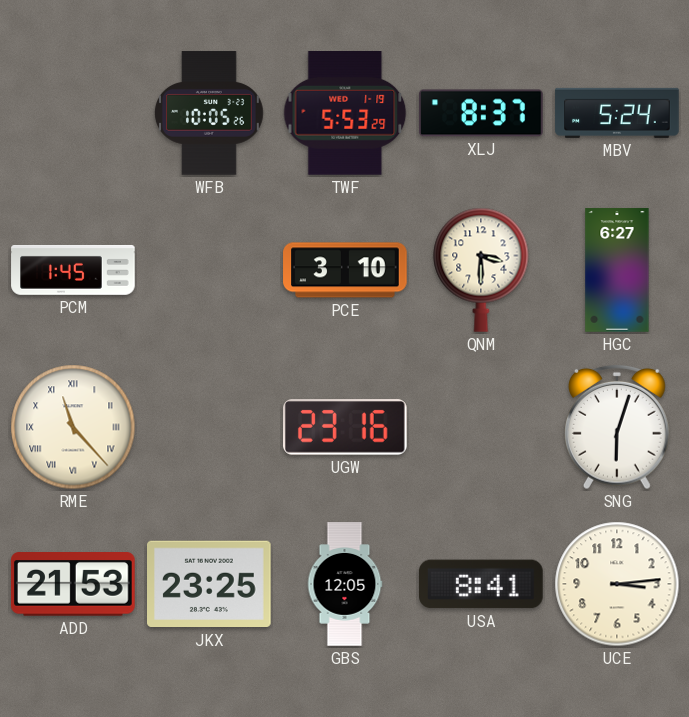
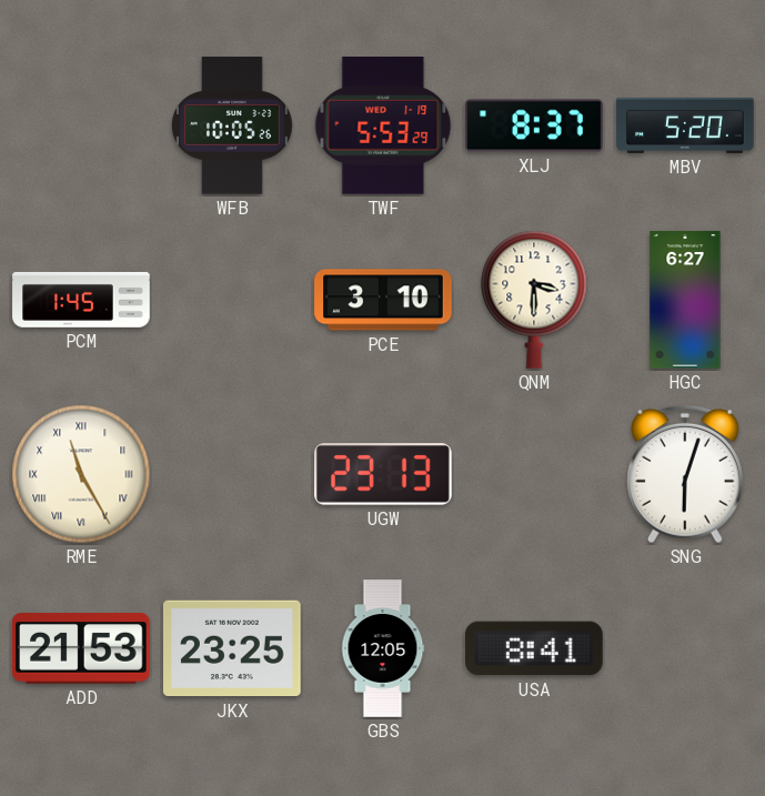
MBV: 5:24 -> 5:20 (685, 125)
RME: 11:23 -> 11:25 (81, 474)
UGW: 23:16 -> 23:13 (384, 474)
UCE: 3:14 -> none (617, 584)
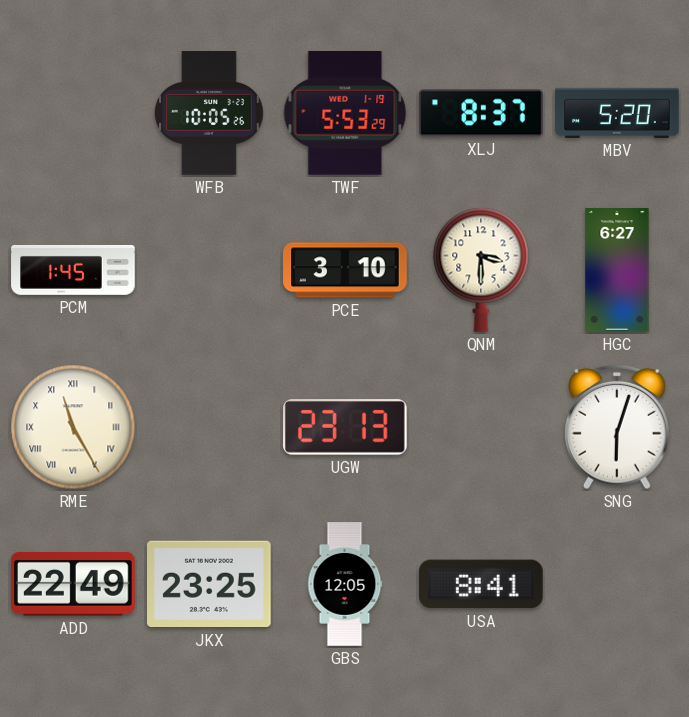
ADD: 21:53 -> 22:49 (74, 585)
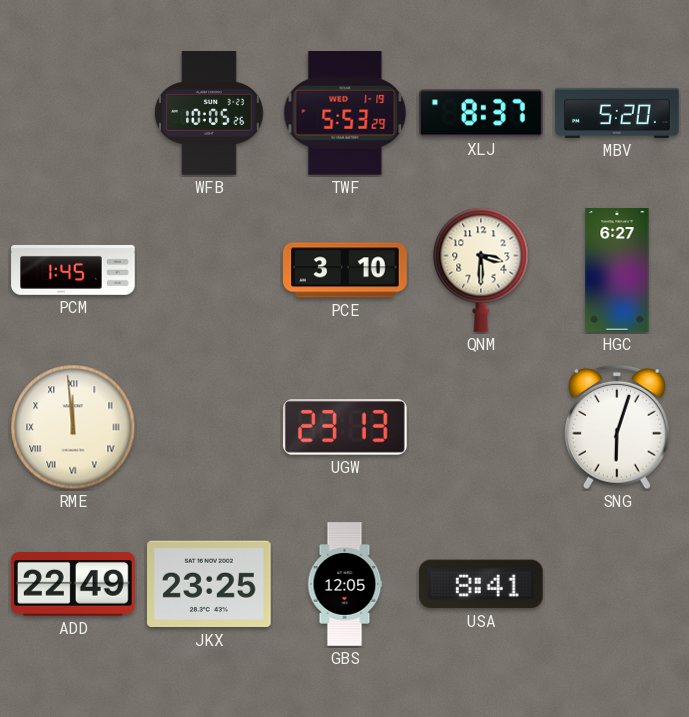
RME: 11:25 -> 11:59 (73, 427)
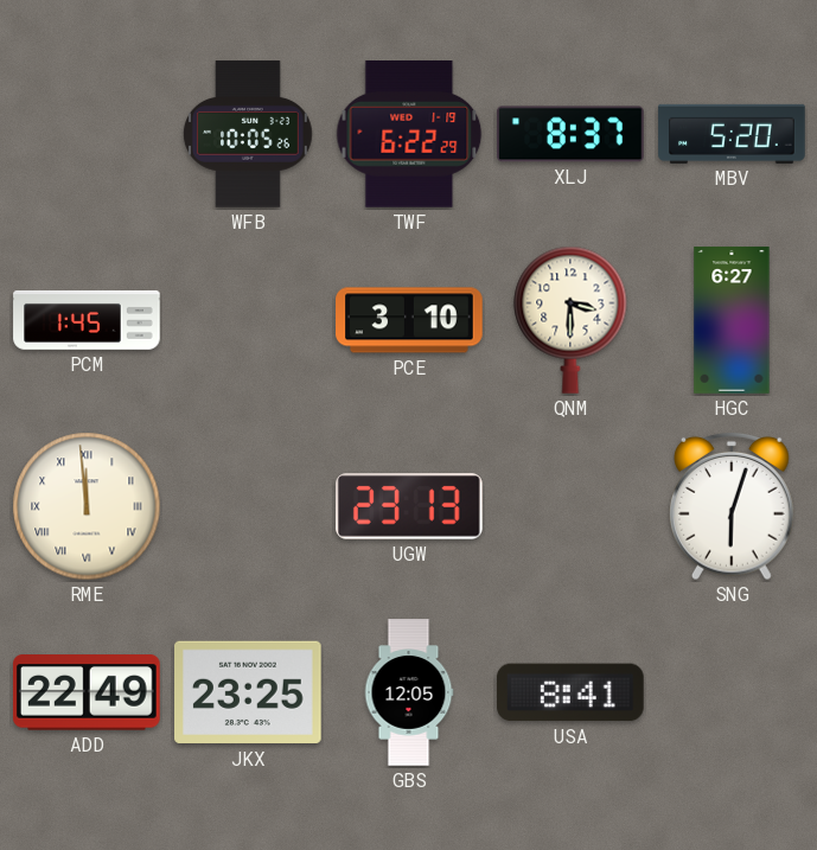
TWF: 5:53 -> 6:22 (409, 135)
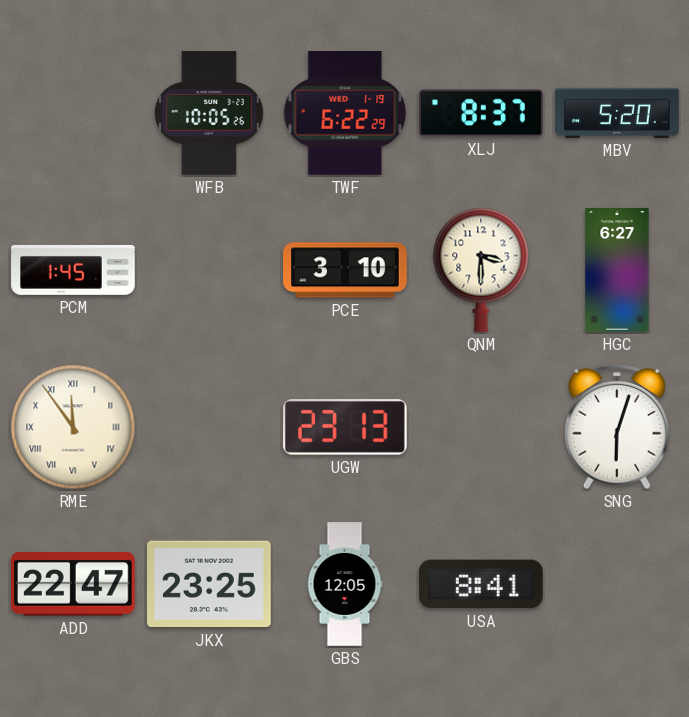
RME: 11:59 -> 11:54 (73, 427)
ADD: 22:49 -> 22:47 (74, 585)
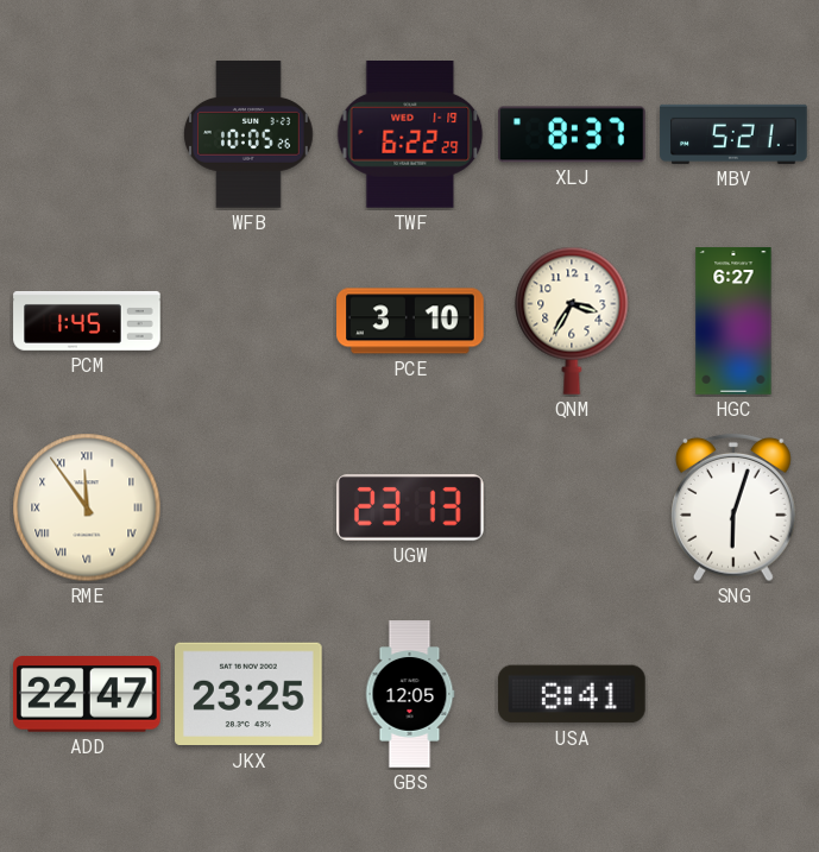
MBV: 5:20 -> 5:21 (733, 134)
QNM: 3:30 -> 3:35 (572, 321)
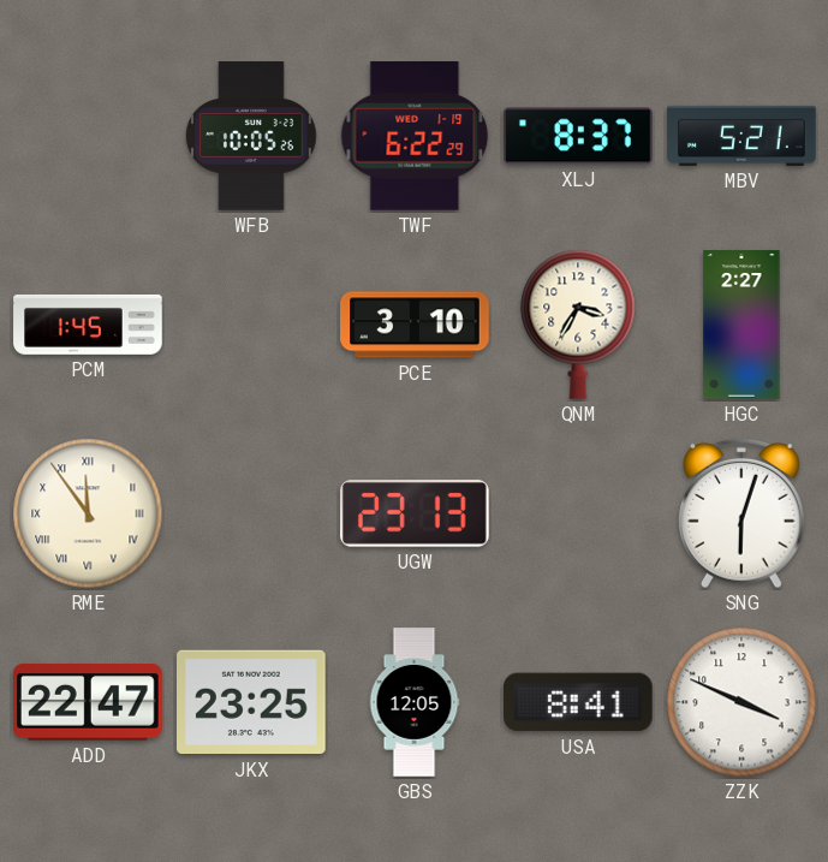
HGC: 6:27 -> 2:27 (741, 325)
ZZK: none -> 3:49 (741, 702)
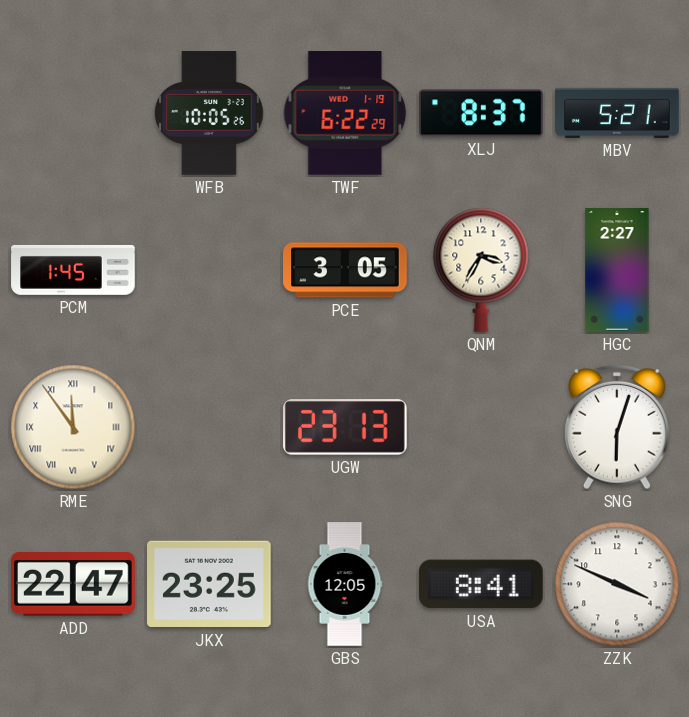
PCE: 3:10 -> 3:05 (345, 270)
